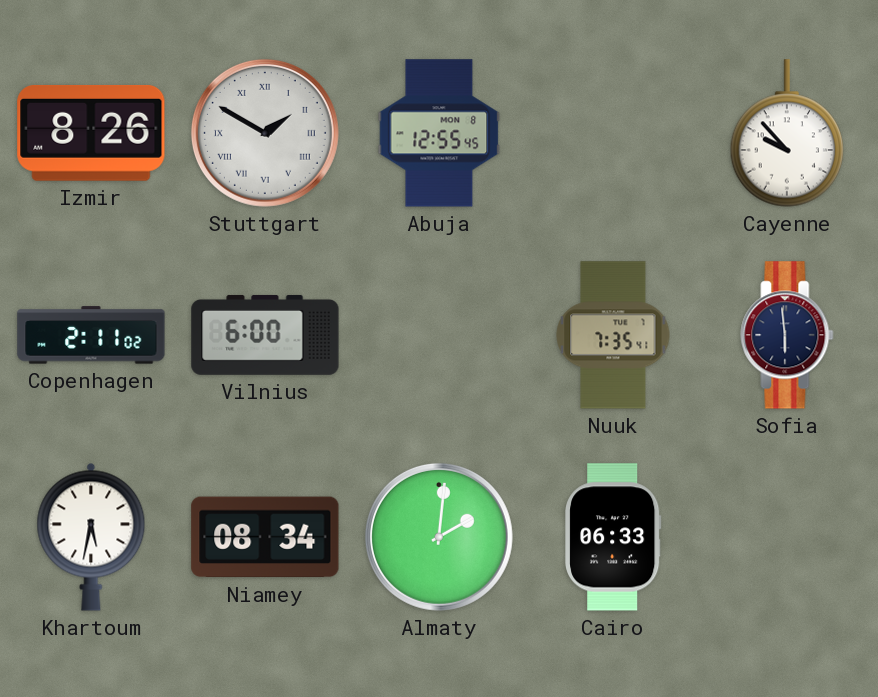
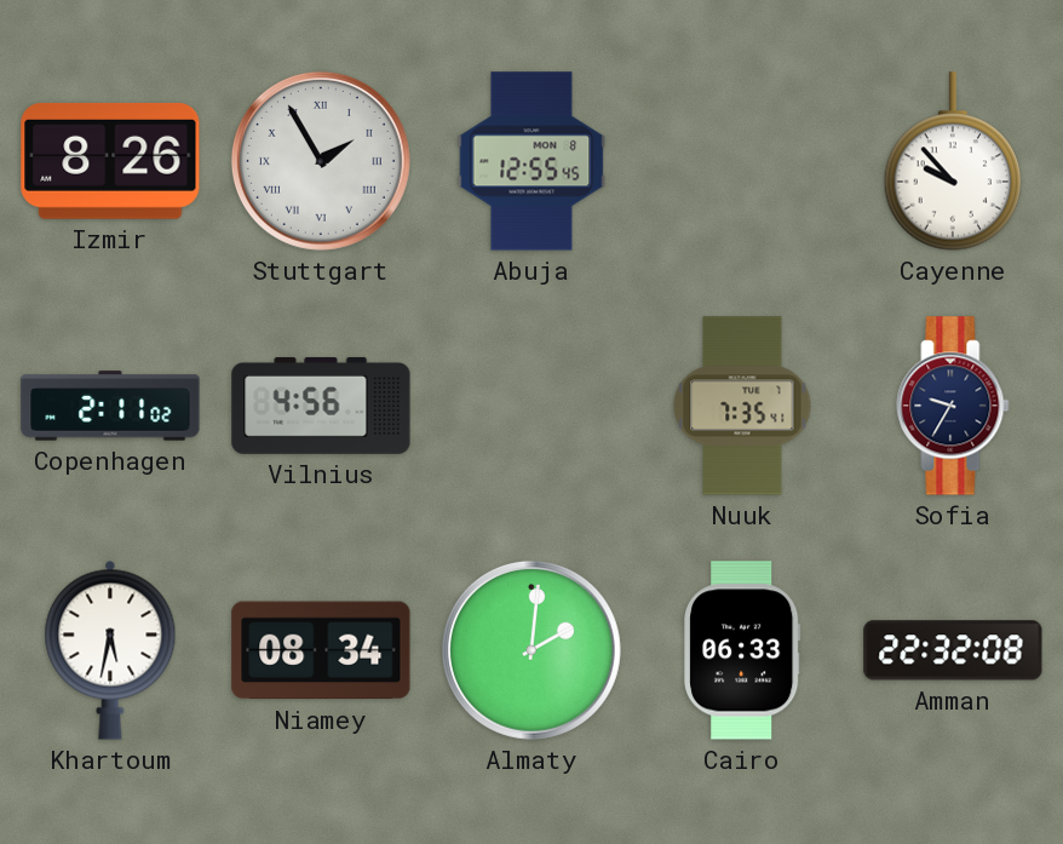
Stuttgart: 1:50 -> 1:55 (321, 161)
Vilnius: 6:00 -> 4:56 (321, 406)
Sofia: 5:59 -> 9:35 (953, 406)
Amman: none -> 22:32 (953, 650)
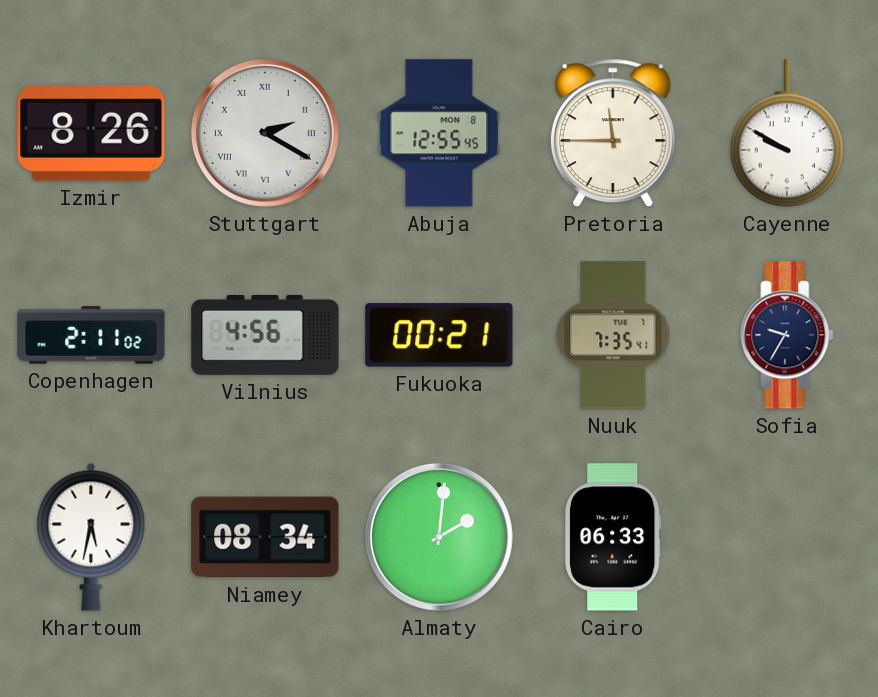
Stuttgart: 1:55 -> 2:20 (265, 133)
Pretoria: none -> 11:45 (613, 133)
Cayenne: 9:53 -> 9:50 (787, 133)
Fukuoka: none -> 00:21 (439, 335)
Amman: 22:32 -> none (953, 650)
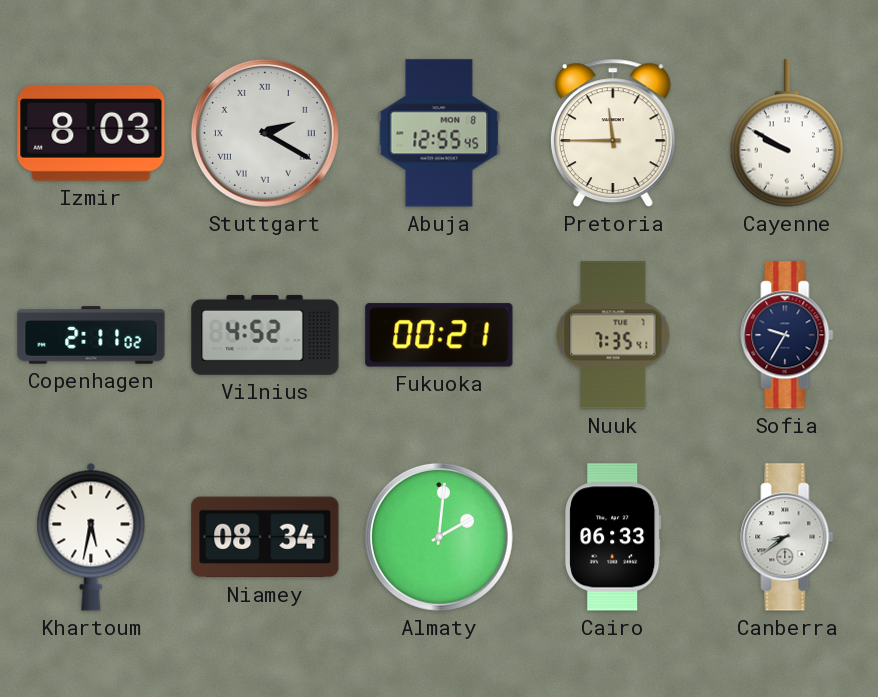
Izmir: 8:26 -> 8:03 (91, 133)
Vilnius: 4:56 -> 4:52 (265, 335)
Canberra: none -> 8:39 (787, 537)
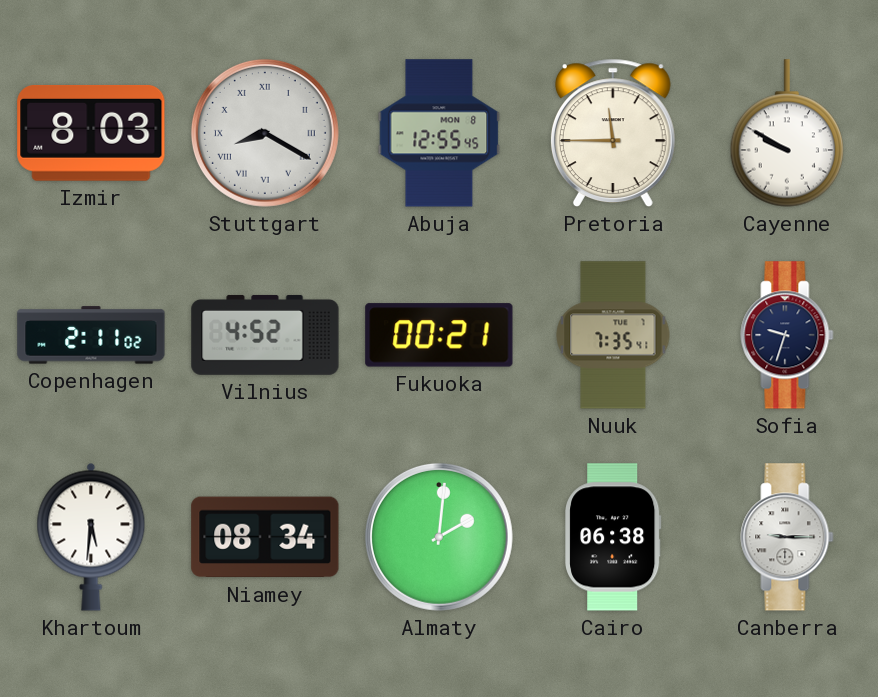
Stuttgart: 2:20 -> 8:20 (265, 133)
Sofia: 9:35 -> 9:33 (787, 335)
Khartoum: 5:32 -> 5:31 (91, 537)
Cairo: 06:33 -> 06:38 (613, 537)
Canberra: 8:39 -> 9:15 (787, 537)
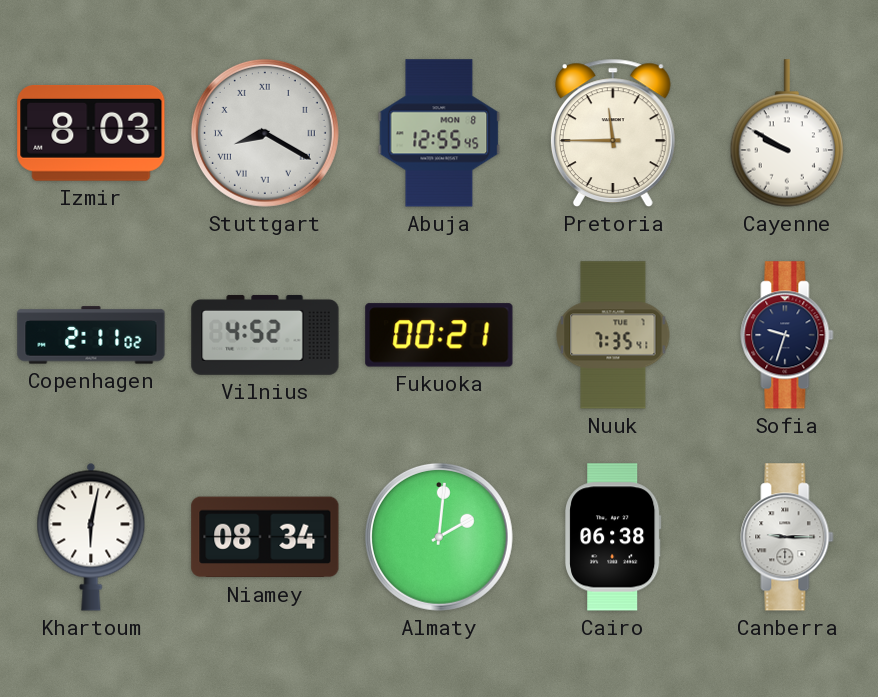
Khartoum: 5:31 -> 6:02 (91, 537)
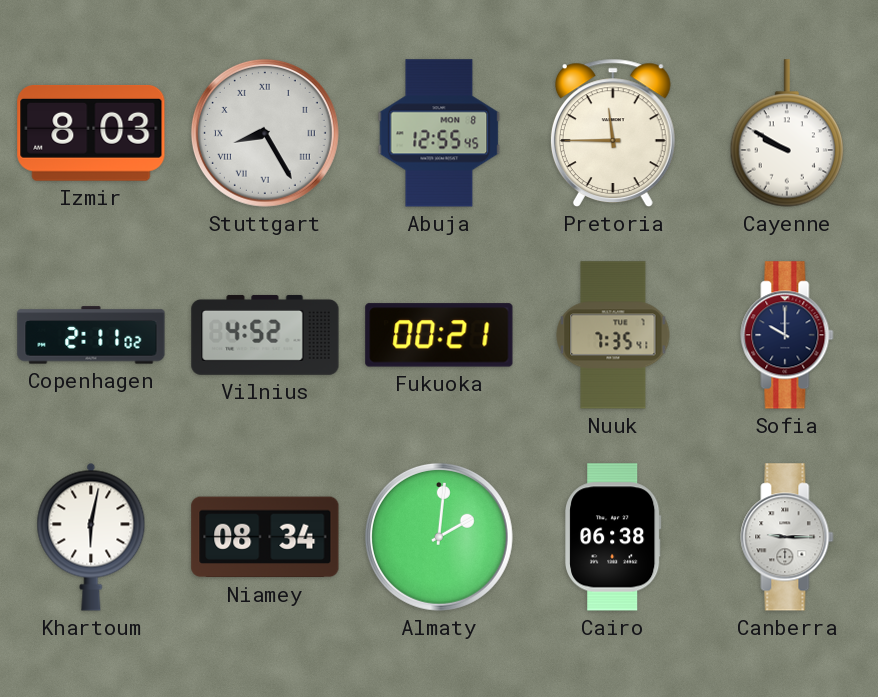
Stuttgart: 8:20 -> 8:25 (265, 133)
Sofia: 9:33 -> 10:00 (787, 335)
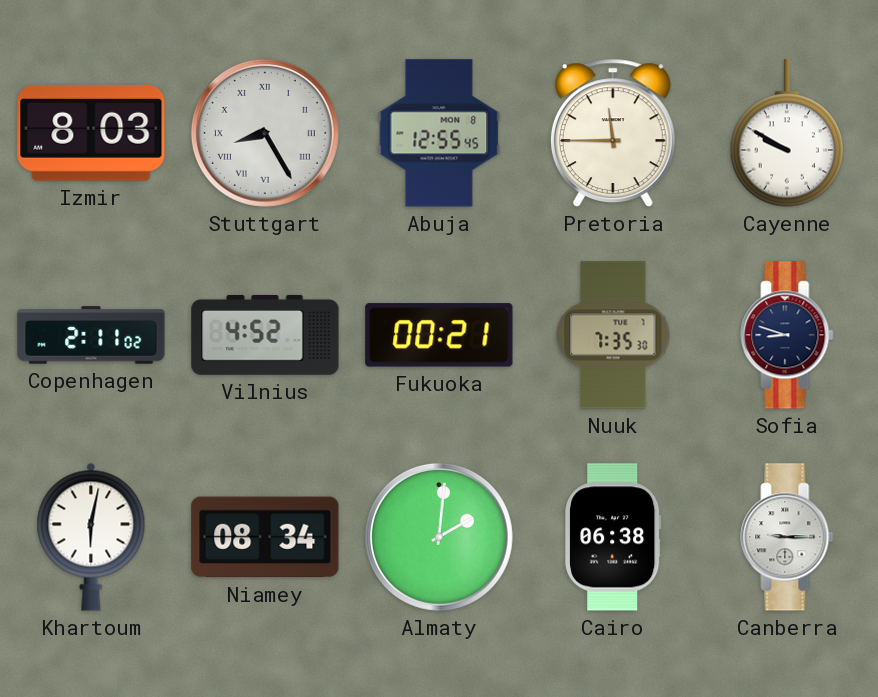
Nuuk: 7:35:41 -> 7:35:30 (613, 335)
Sofia: 10:00 -> 8:48 (787, 335)
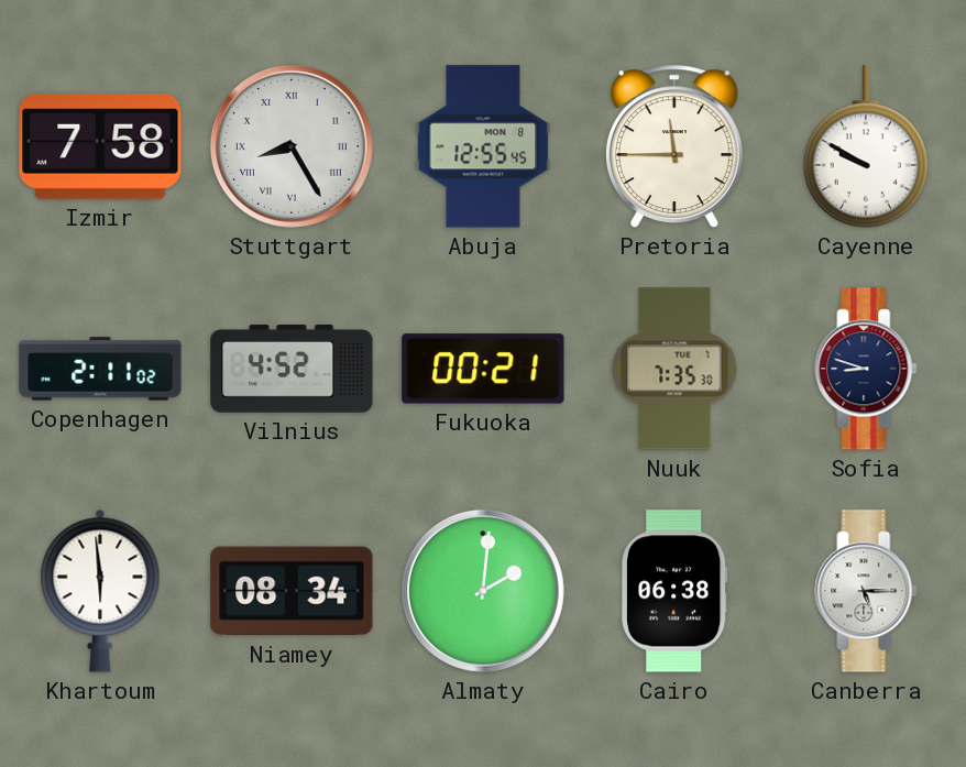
Izmir: 8:03 -> 7:58 (100, 146)
Khartoum: 6:02 -> 5:59 (100, 591)
Canberra: 9:15 -> 5:15 (866, 591)
